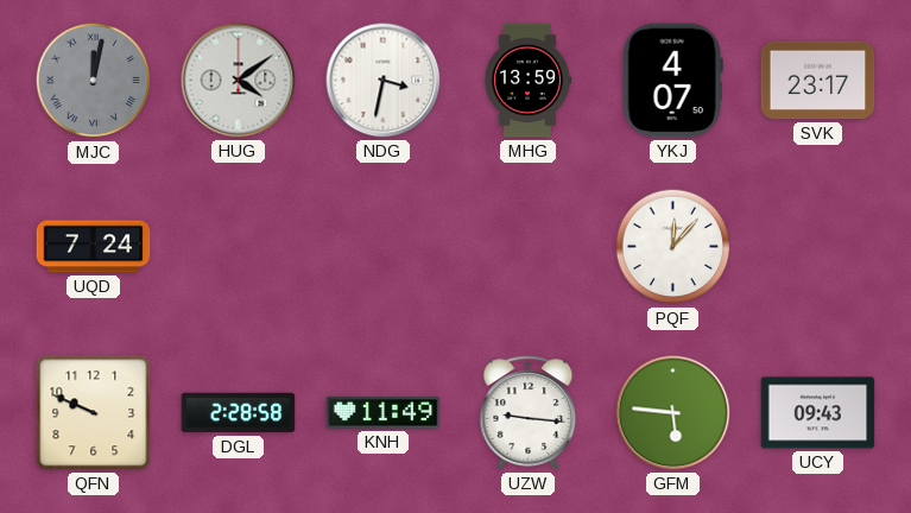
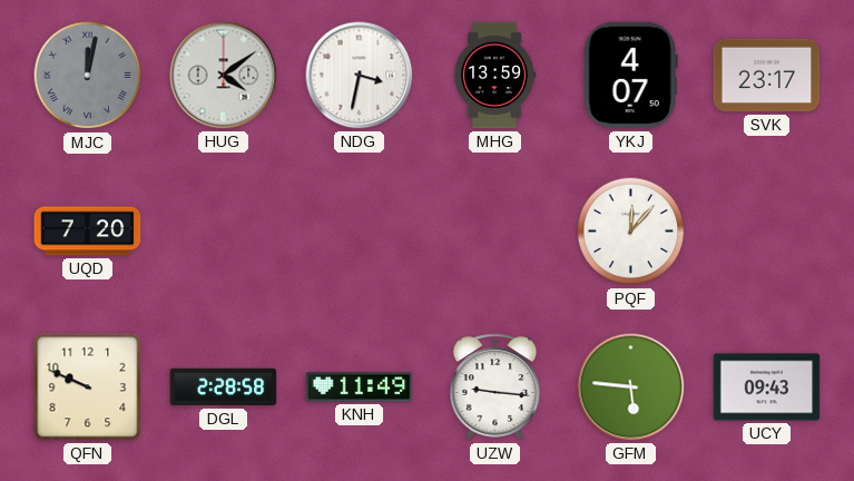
UQD: 7:24 -> 7:20 (88, 232)
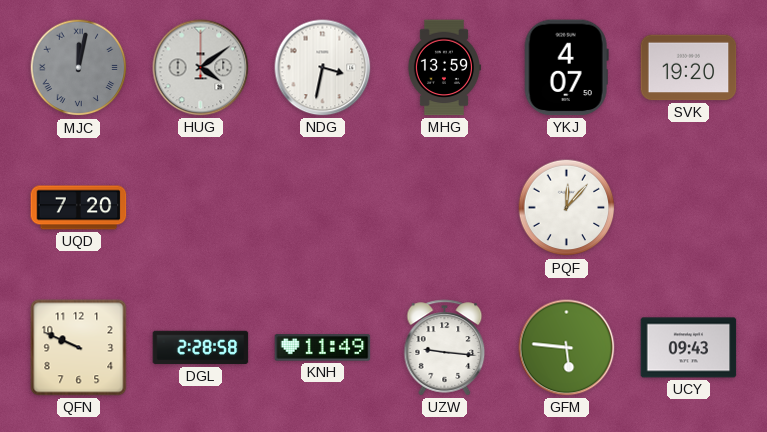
SVK: 23:17 -> 19:20 (689, 68)
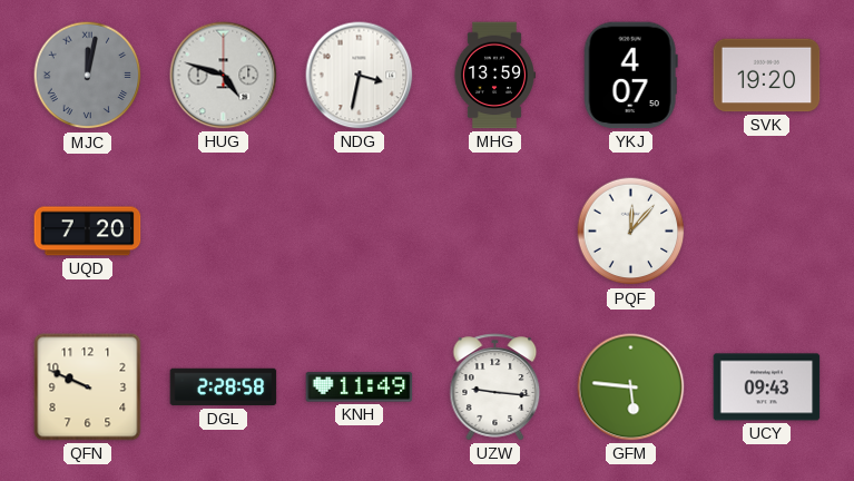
HUG: 4:09 -> 4:48 (224, 76)
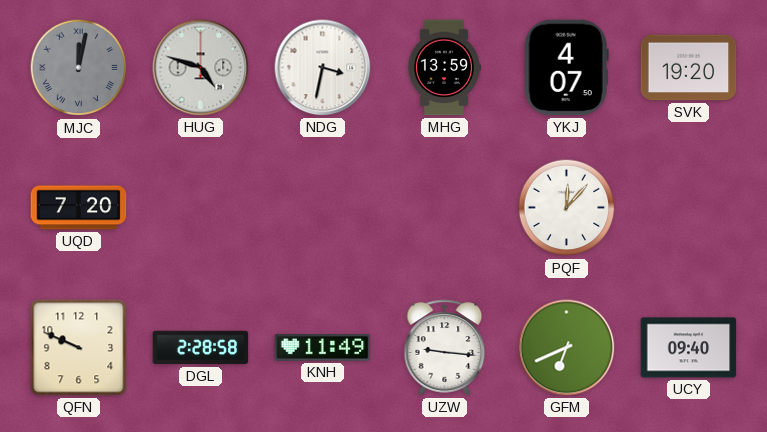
GFM: 5:46 -> 6:41 (567, 348)
UCY: 09:43 -> 09:40 (689, 348)
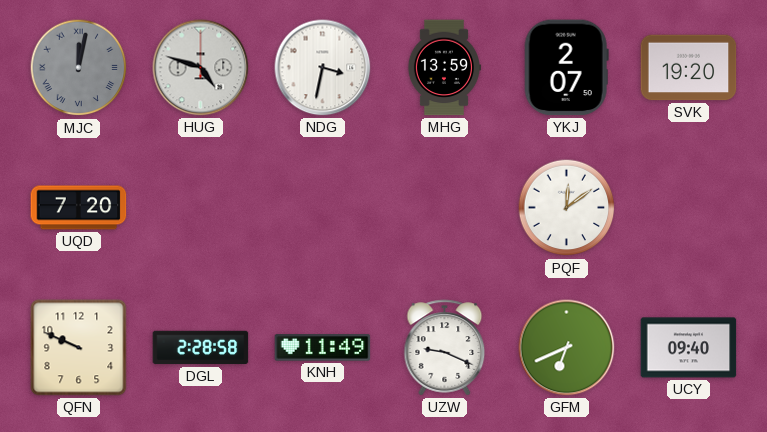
YKJ: 4:07 -> 2:07 (566, 68)
PQF: 12:07 -> 12:09 (567, 208)
UZW: 9:16 -> 9:19 (445, 348)
